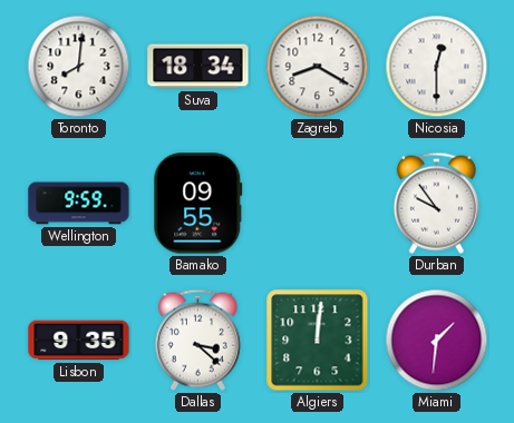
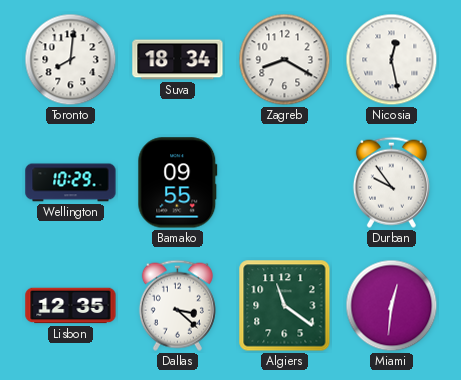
Nicosia: 12:30 -> 12:28 (392, 60)
Wellington: 9:59 -> 10:29 (71, 183)
Lisbon: 9:35 -> 12:35 (71, 306)
Algiers: 12:01 -> 11:21 (285, 306)
Miami: 1:31 -> 12:31 (392, 306)
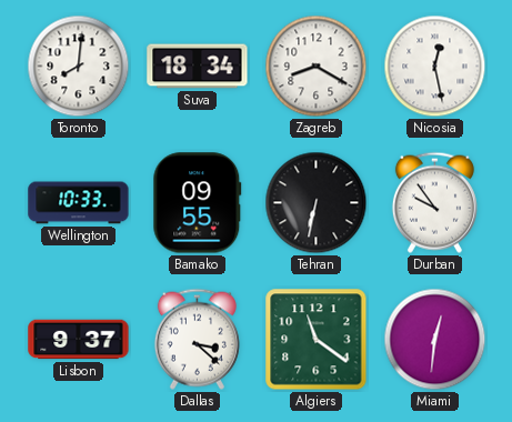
Wellington: 10:29 -> 10:33 (79, 203)
Tehran: none -> 6:32 (317, 203)
Lisbon: 12:35 -> 9:37 (79, 340)
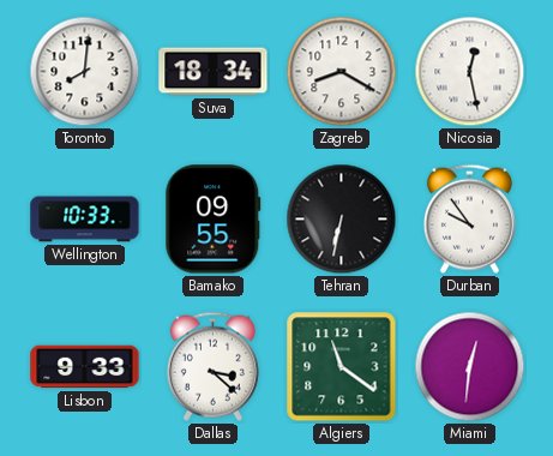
Lisbon: 9:37 -> 9:33 (85, 367)
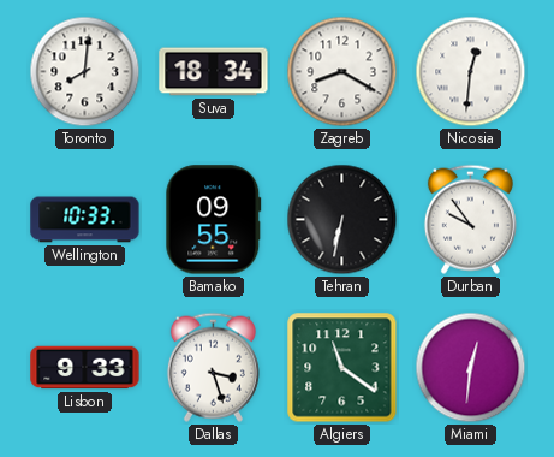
Nicosia: 12:28 -> 12:31 (471, 72)
Dallas: 3:22 -> 3:27 (213, 367)
